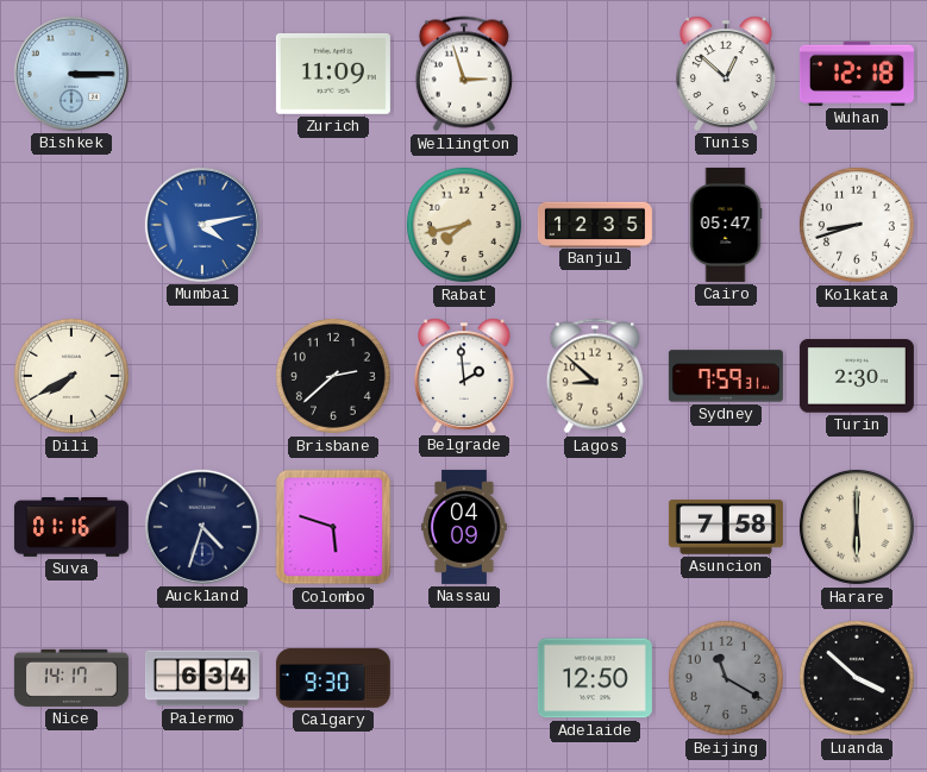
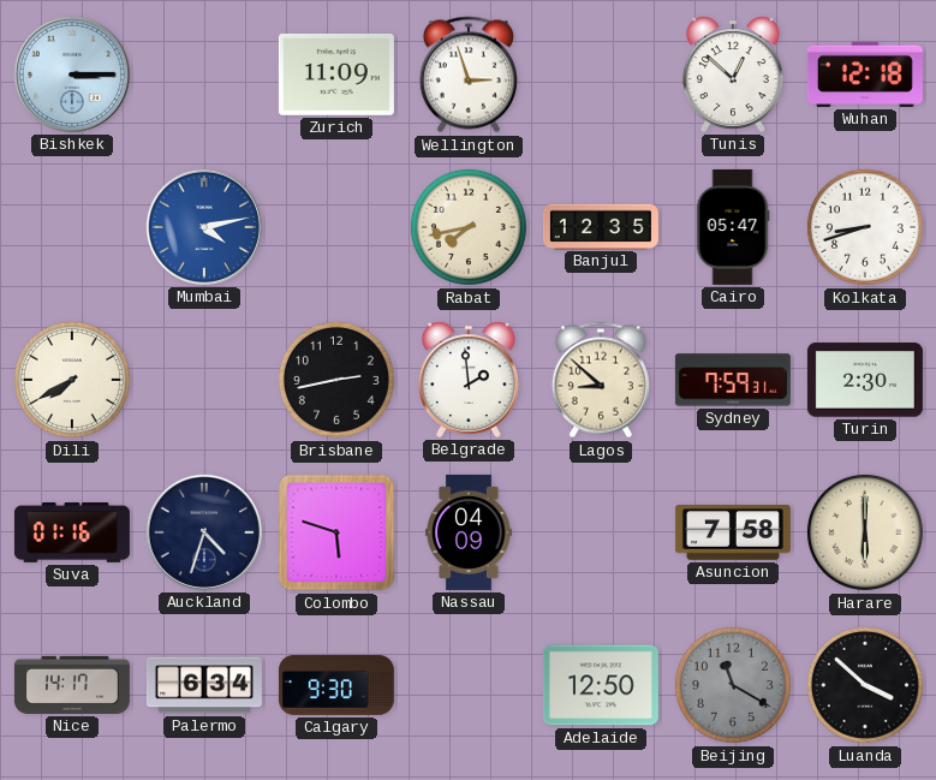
Brisbane: 2:38 -> 2:43 (336, 380)
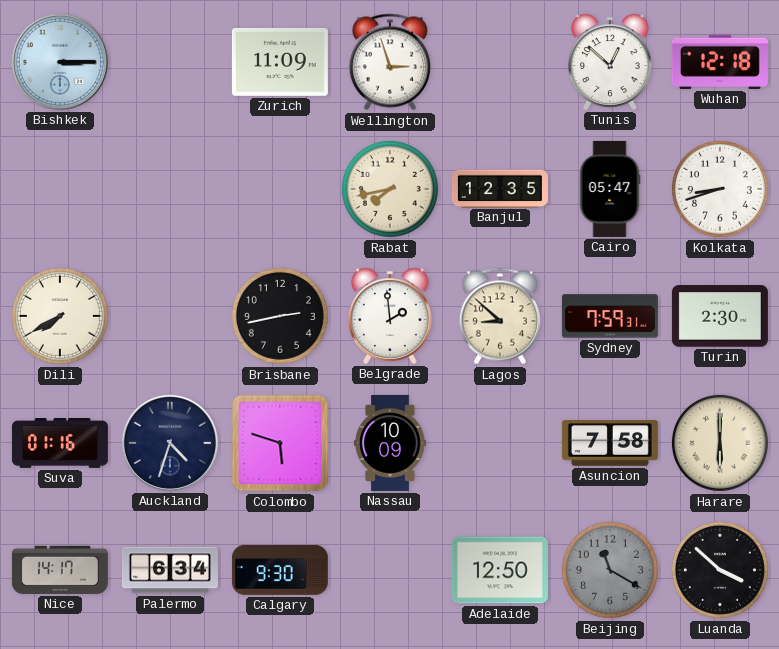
Mumbai: 4:13 -> none (204, 227)
Nassau: 04:09 -> 10:09 (390, 443)
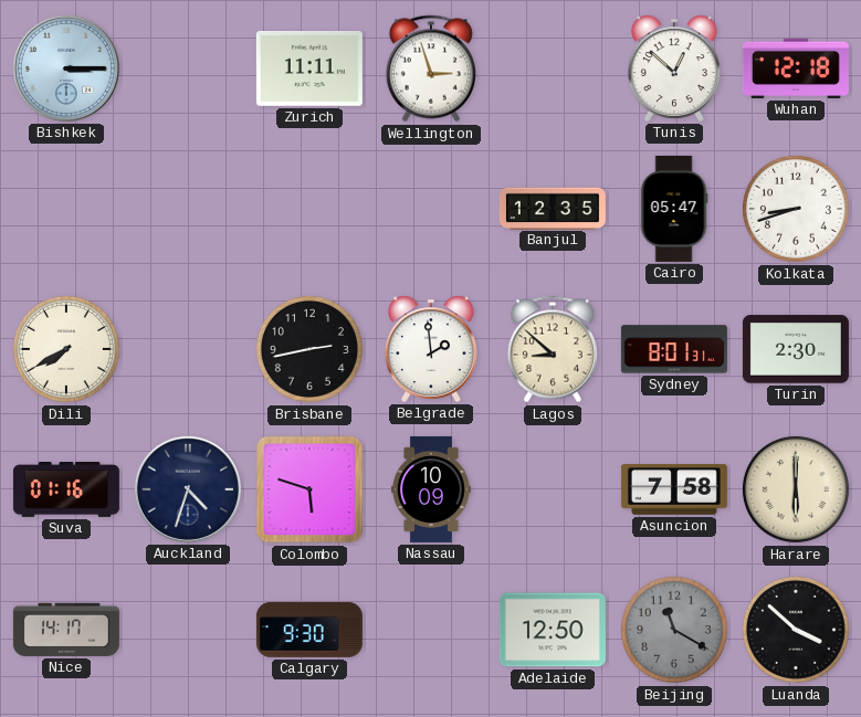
Zurich: 11:09 -> 11:11 (309, 68)
Rabat: 7:43 -> none (390, 189)
Sydney: 7:59 -> 8:01 (674, 349)
Palermo: 6:34 -> none (170, 570)
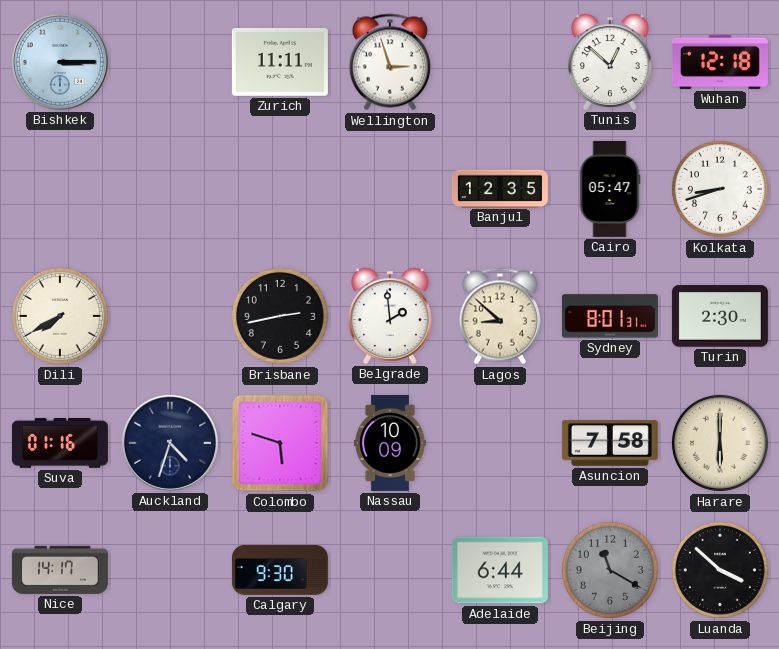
Adelaide: 12:50 -> 6:44 (500, 570)
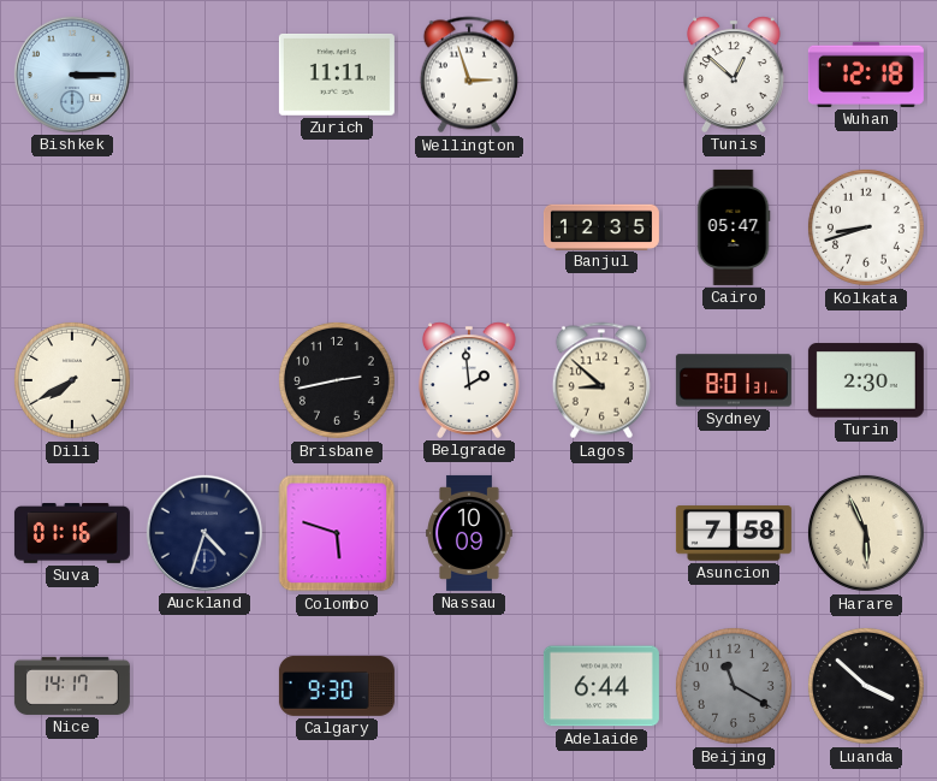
Harare: 6:00 -> 5:56 (866, 533)
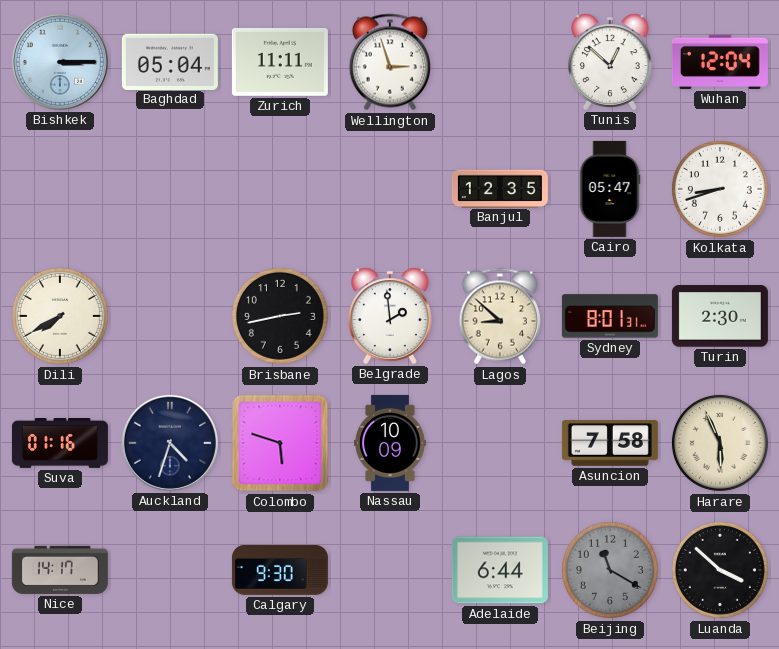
Baghdad: none -> 05:04 (170, 61)
Wuhan: 12:18 -> 12:04 (720, 62)
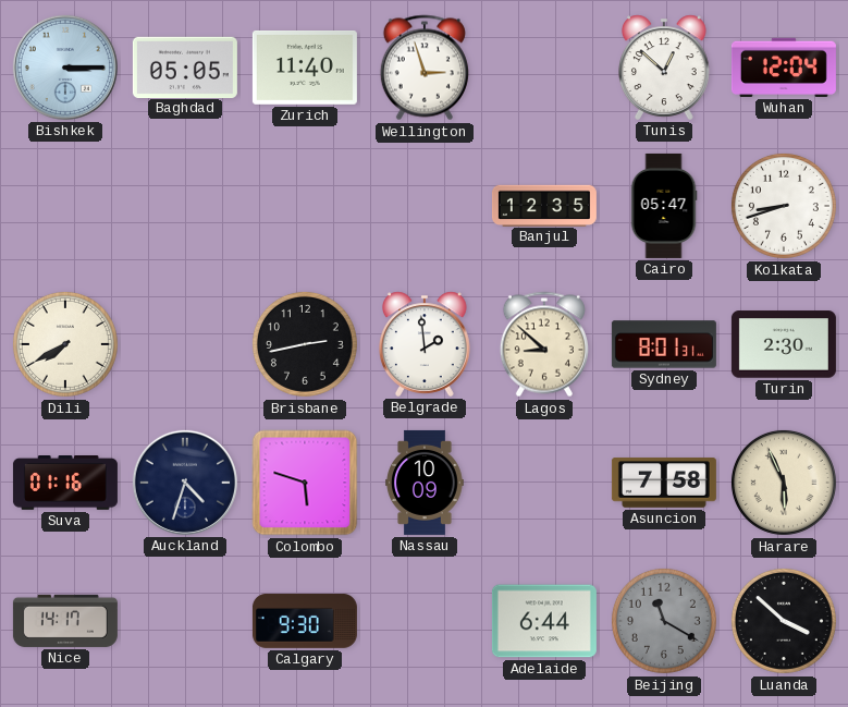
Baghdad: 05:04 -> 05:05 (185, 66)
Zurich: 11:11 -> 11:40 (305, 68)
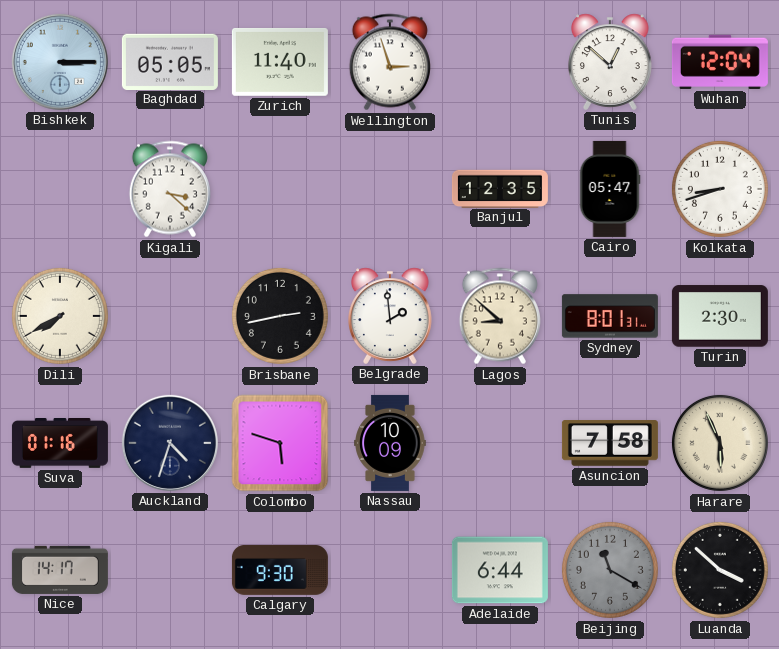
Kigali: none -> 3:22 (170, 189)
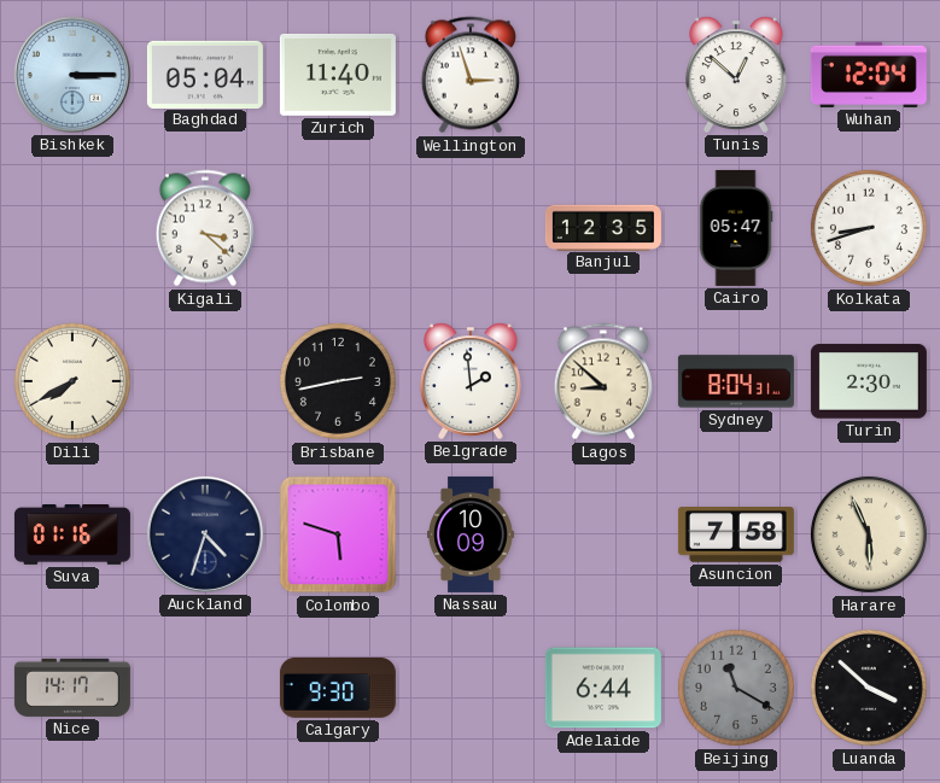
Baghdad: 05:05 -> 05:04 (205, 74)
Sydney: 8:01 -> 8:04 (736, 381)
